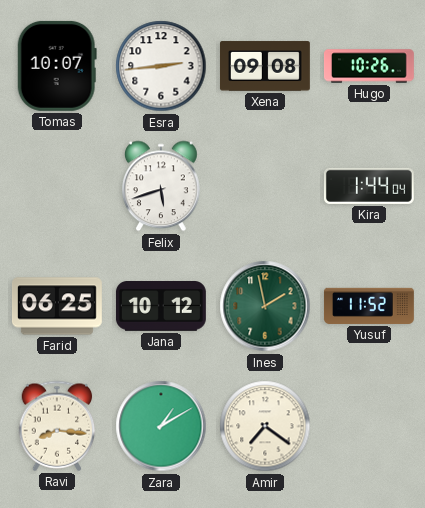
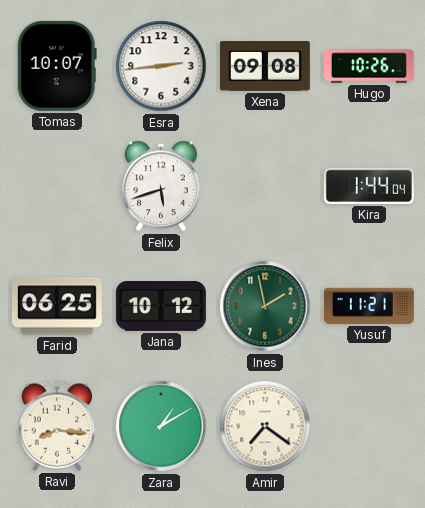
Yusuf: 11:52 -> 11:21 (369, 306)
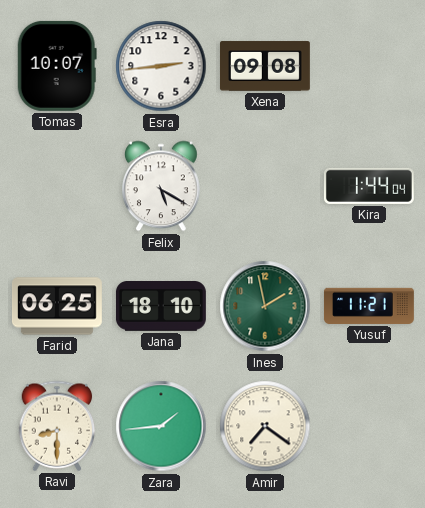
Hugo: 10:26 -> none (369, 66)
Felix: 5:42 -> 5:20 (162, 186)
Jana: 10:12 -> 18:10 (161, 307)
Ravi: 8:16 -> 8:30 (57, 426)
Zara: 1:10 -> 1:44 (161, 426)
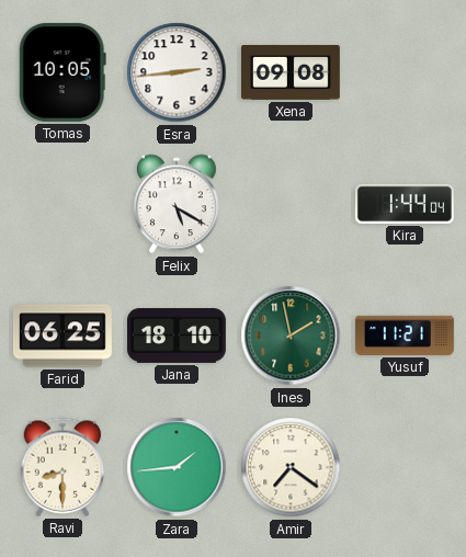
Tomas: 10:07 -> 10:05 (62, 72)
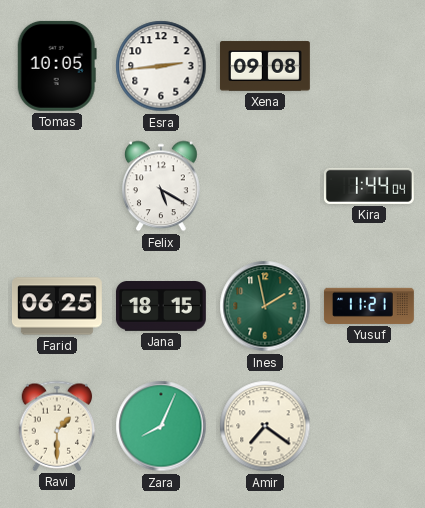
Jana: 18:10 -> 18:15 (161, 307)
Ravi: 8:30 -> 1:30 (57, 426)
Zara: 1:44 -> 8:04 (161, 426)
